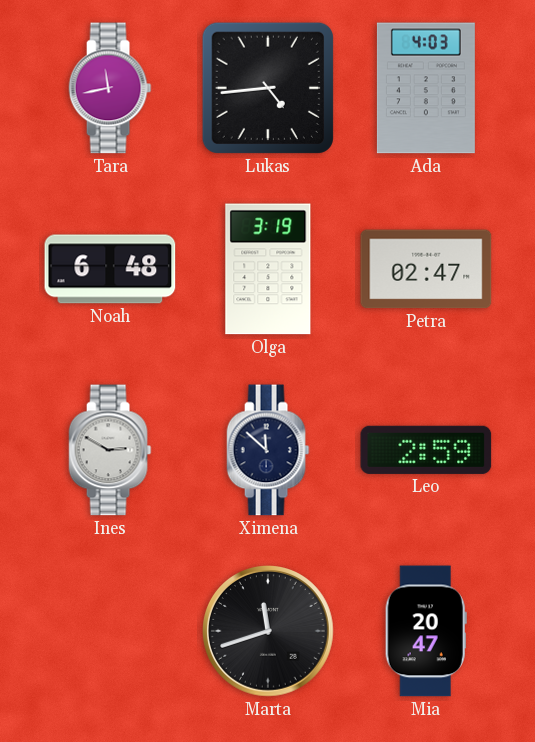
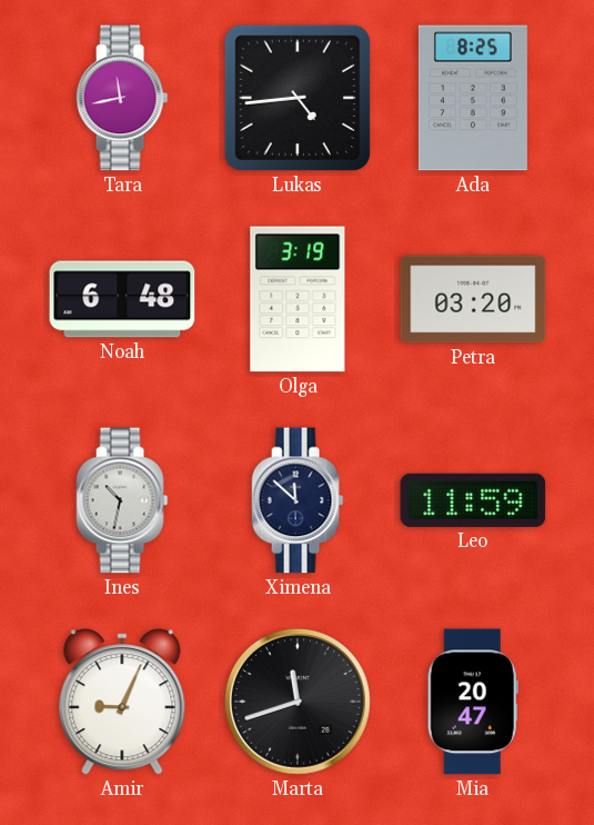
Ada: 4:03 -> 8:25 (473, 98)
Petra: 02:47 -> 03:20 (473, 299)
Ines: 2:50 -> 10:32 (122, 500)
Leo: 2:59 -> 11:59 (473, 500)
Amir: none -> 9:04 (122, 702)
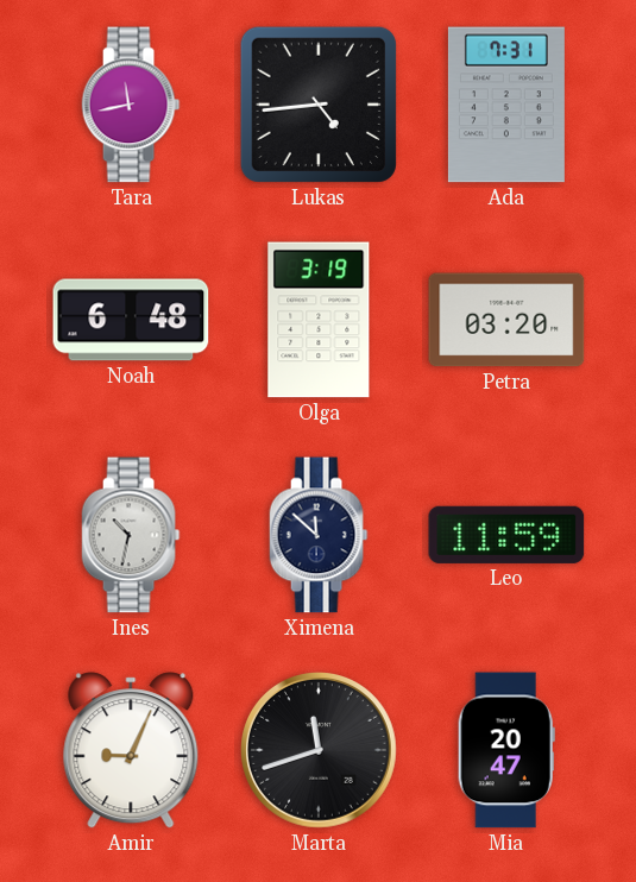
Ada: 8:25 -> 7:31 (506, 105)
